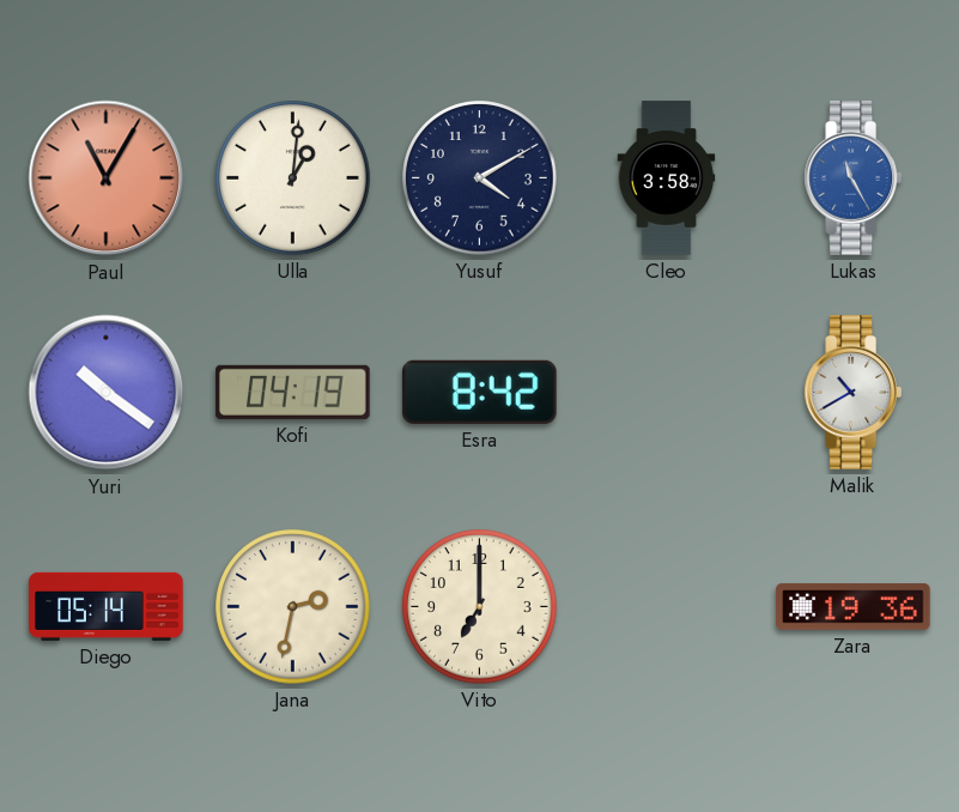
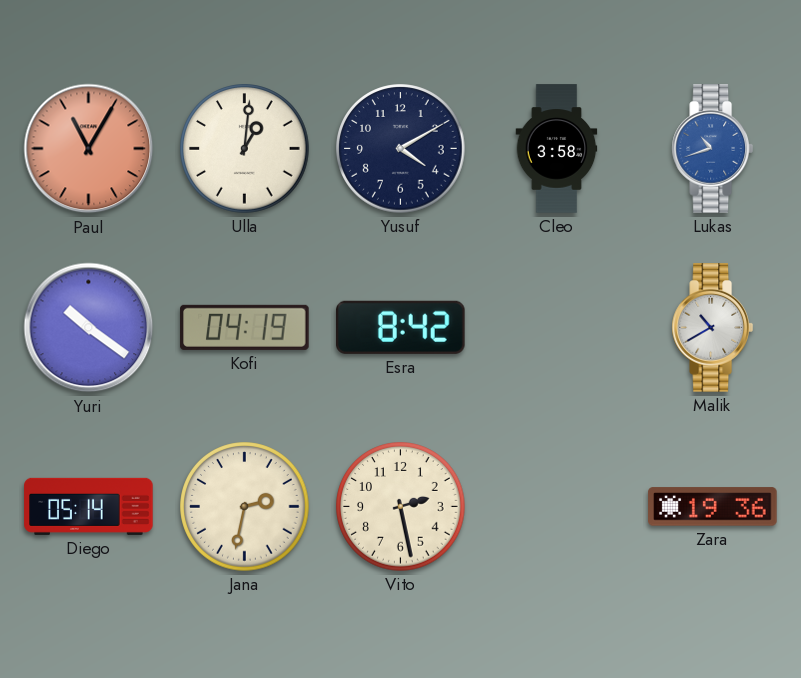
Lukas: 11:25 -> 10:42 (712, 149)
Vito: 7:00 -> 2:28 (401, 507)
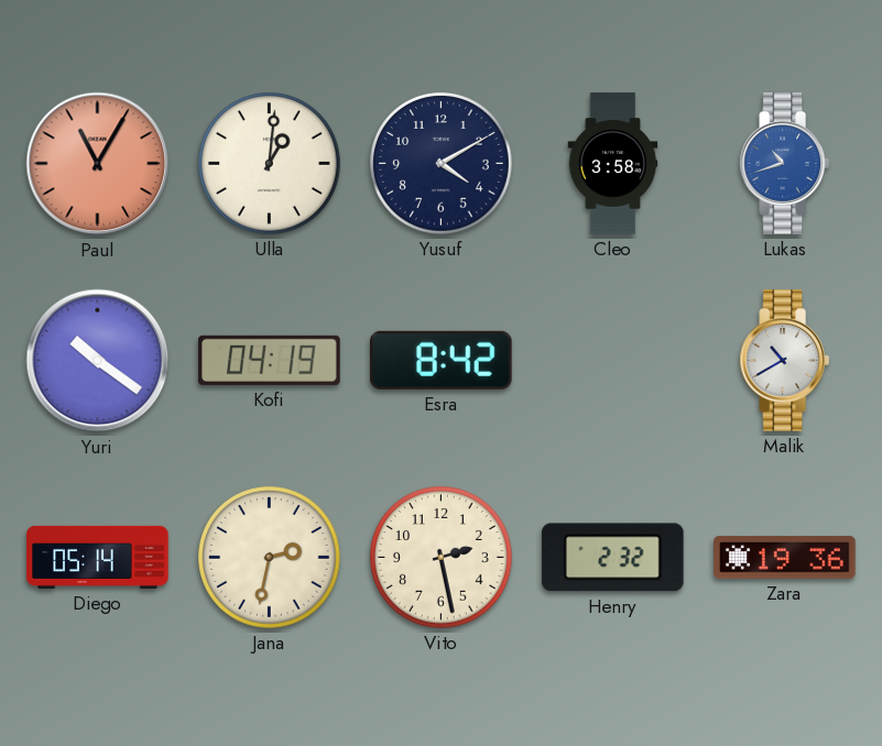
Henry: none -> 2:32 (612, 558)
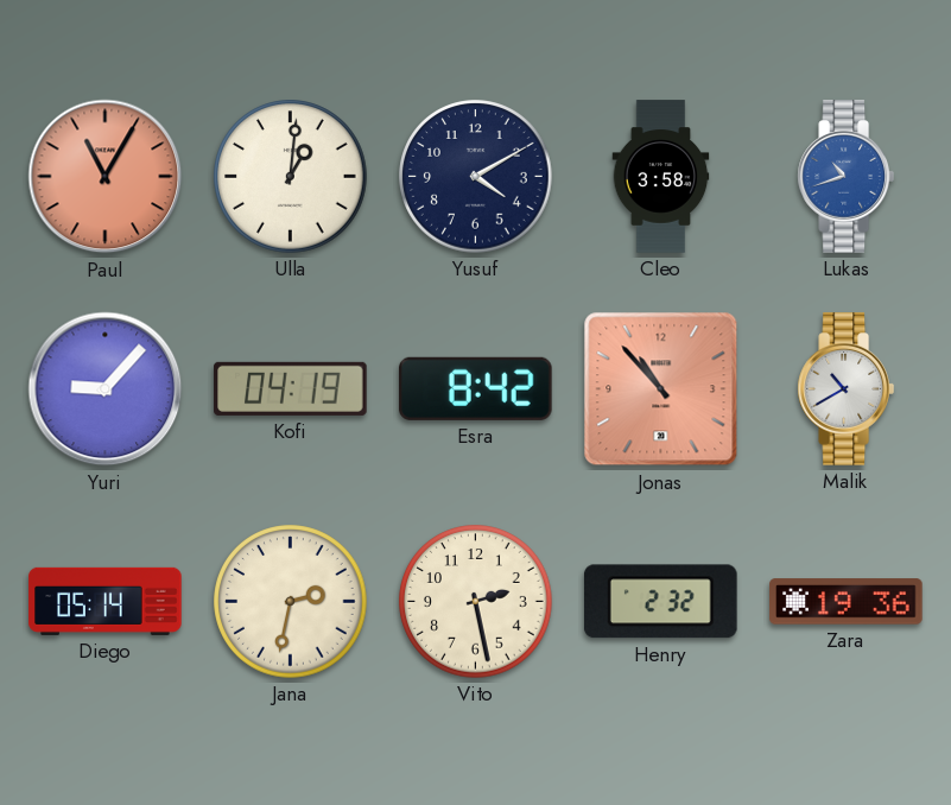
Yuri: 10:21 -> 9:07 (106, 389)
Jonas: none -> 10:53 (661, 389)
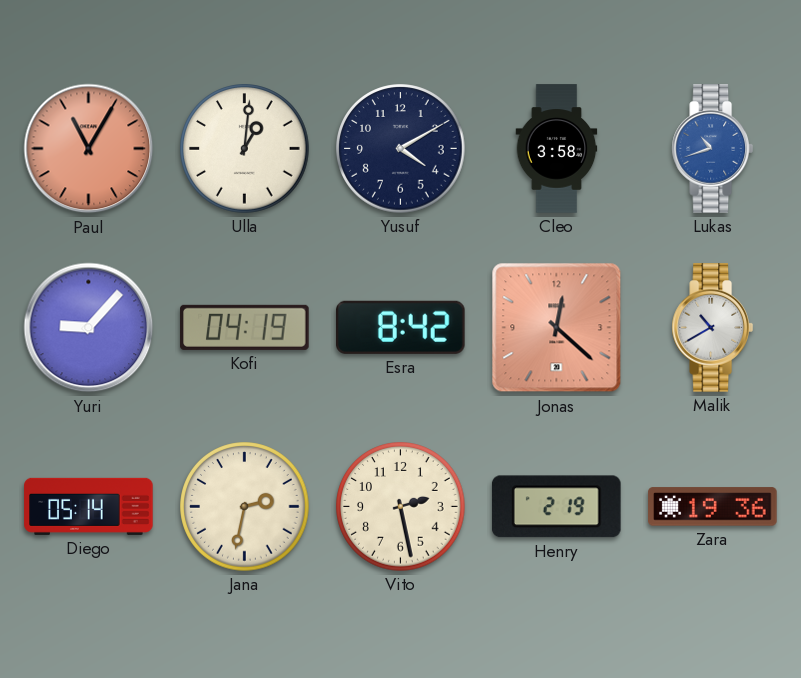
Jonas: 10:53 -> 12:22 (557, 328)
Henry: 2:32 -> 2:19 (556, 507)
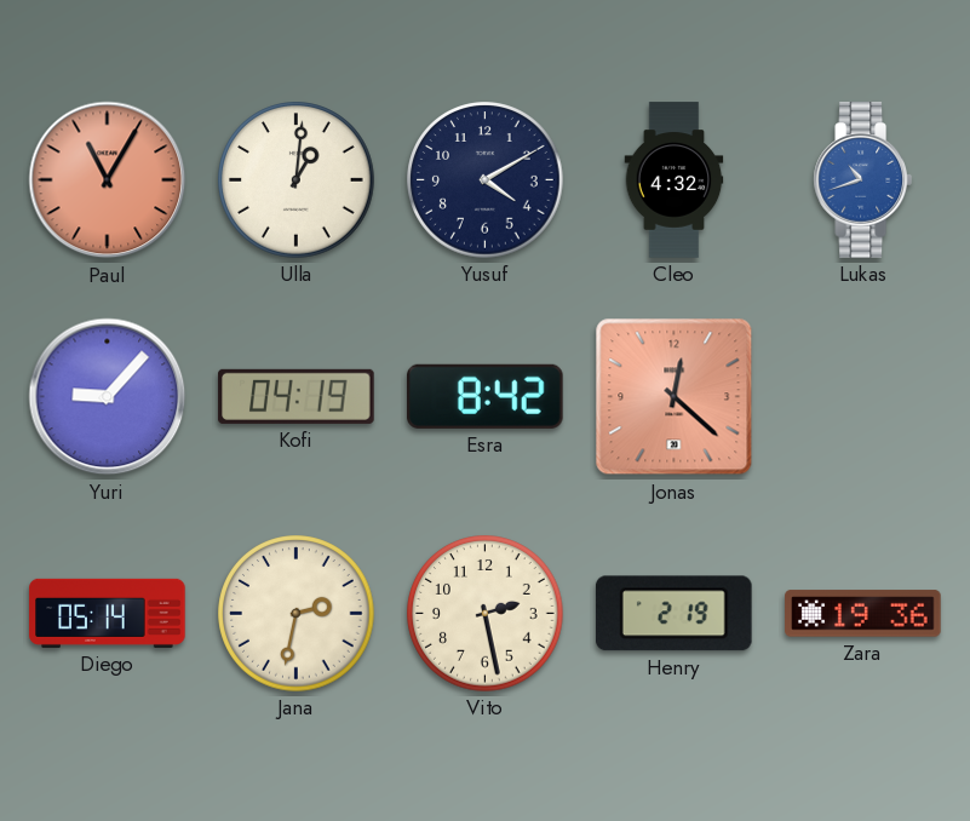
Cleo: 3:58 -> 4:32 (675, 180)
Malik: 10:40 -> none (712, 328)
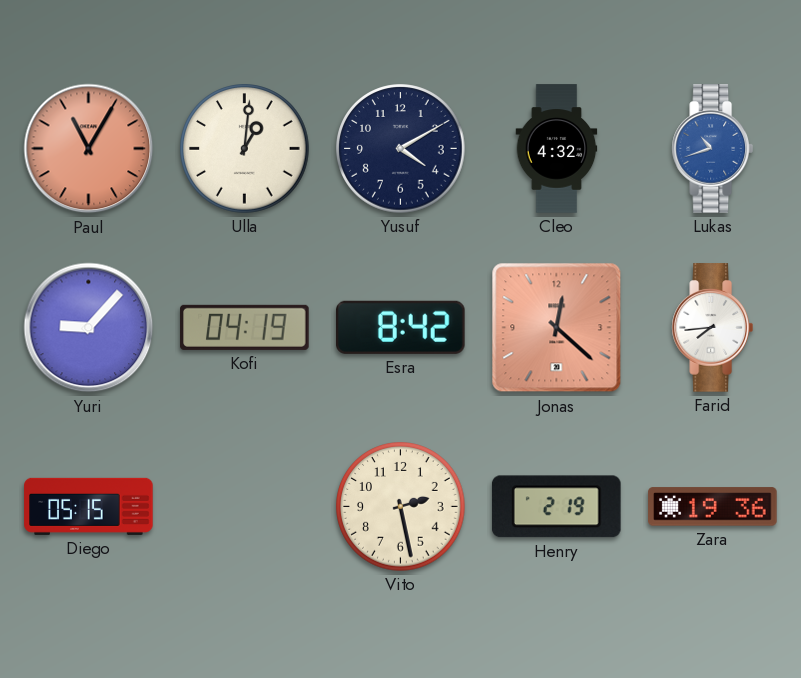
Farid: none -> 7:44 (712, 328)
Diego: 05:14 -> 05:15 (89, 506)
Jana: 2:32 -> none (297, 614)
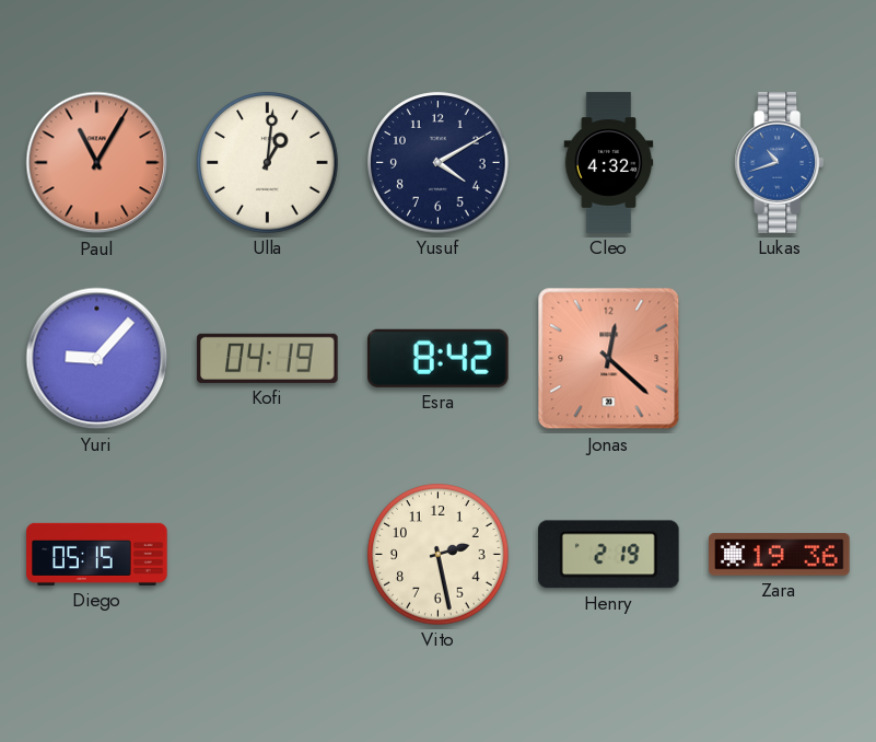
Farid: 7:44 -> none (712, 328)
